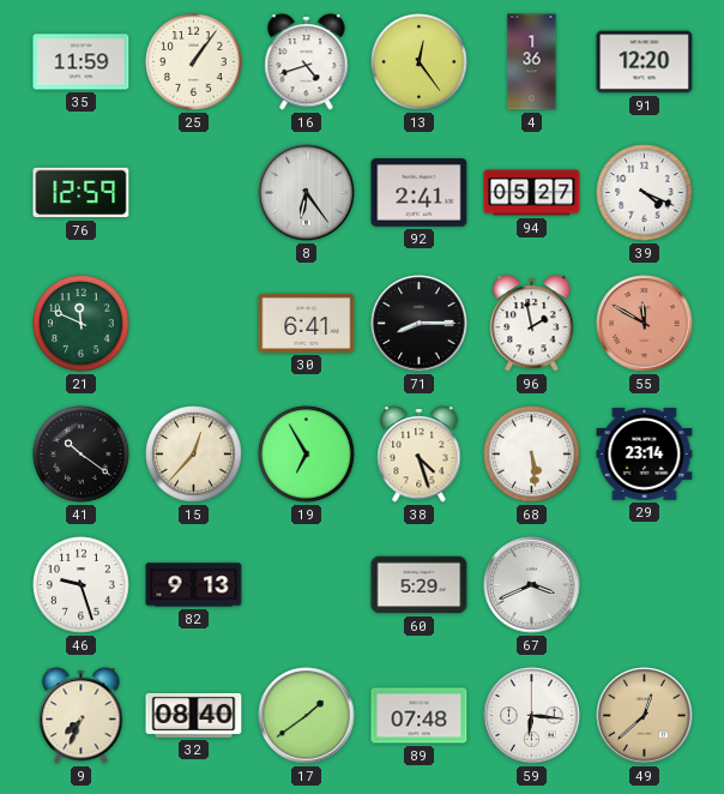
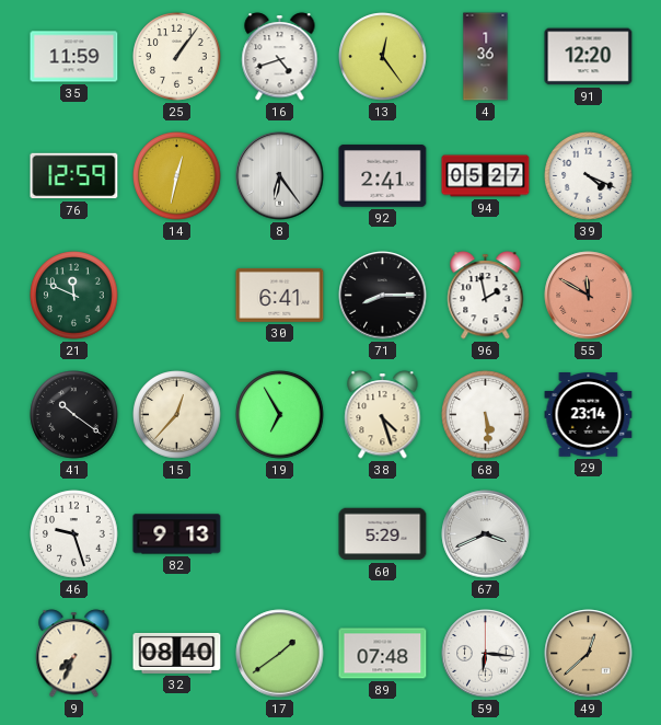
14: none -> 12:32 (177, 176)
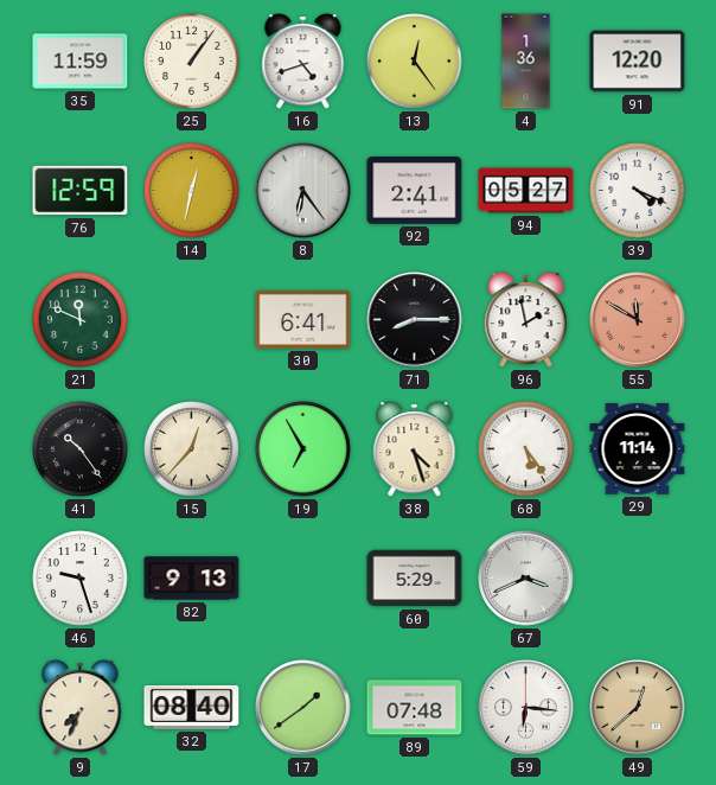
41: 10:21 -> 10:24 (81, 449)
68: 5:29 -> 5:24 (526, 449)
29: 23:14 -> 11:14 (638, 449)
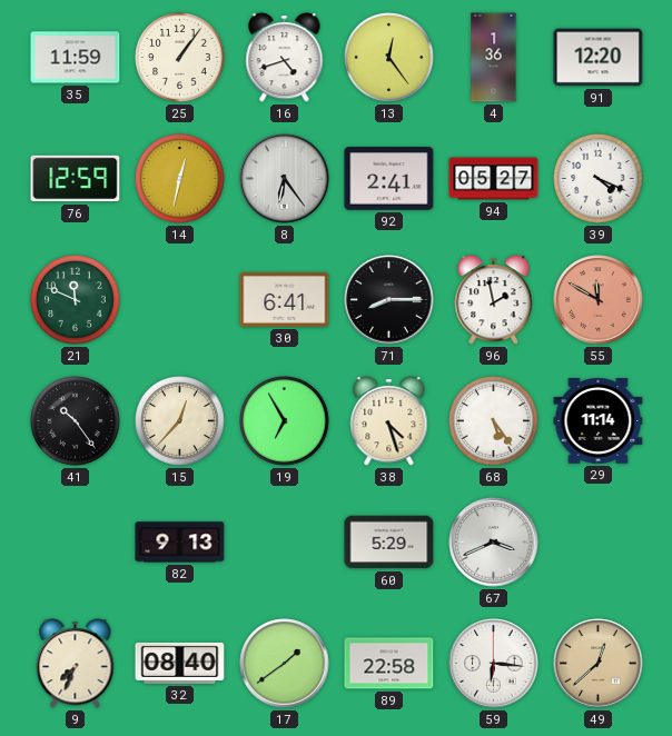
46: 9:27 -> none (81, 579)
89: 07:48 -> 22:58 (389, 664)
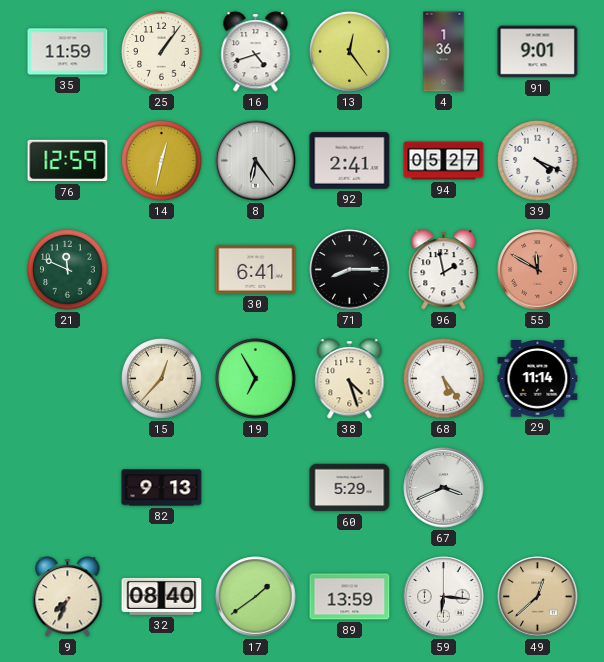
91: 12:20 -> 9:01 (538, 52)
41: 10:24 -> none (76, 421)
89: 22:58 -> 13:59 (350, 597)
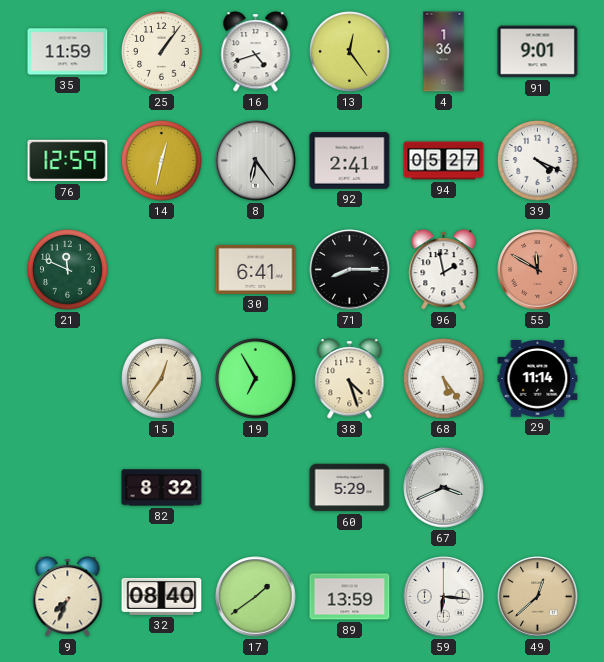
15: 12:37 -> 12:36 (162, 379)
82: 9:13 -> 8:32 (162, 488)
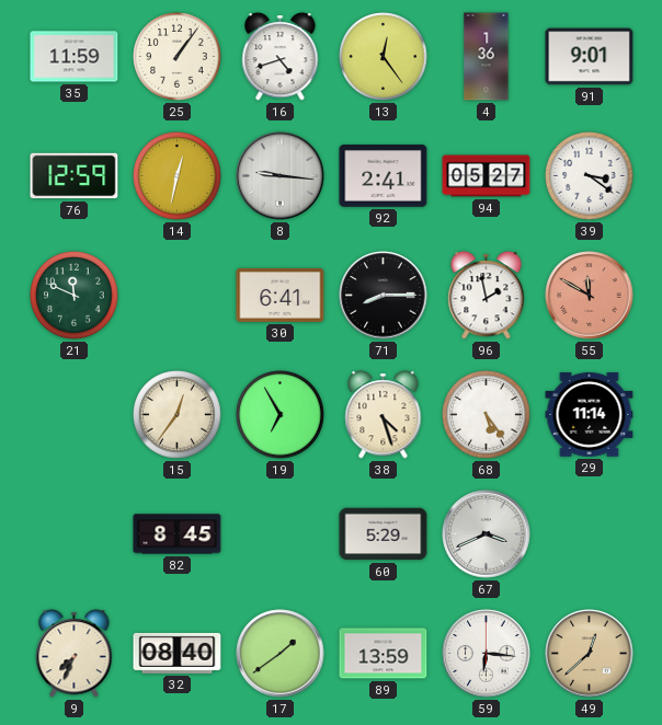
8: 6:24 -> 9:16 (281, 176)
39: 4:19 -> 3:21 (590, 176)
82: 8:32 -> 8:45 (178, 534)
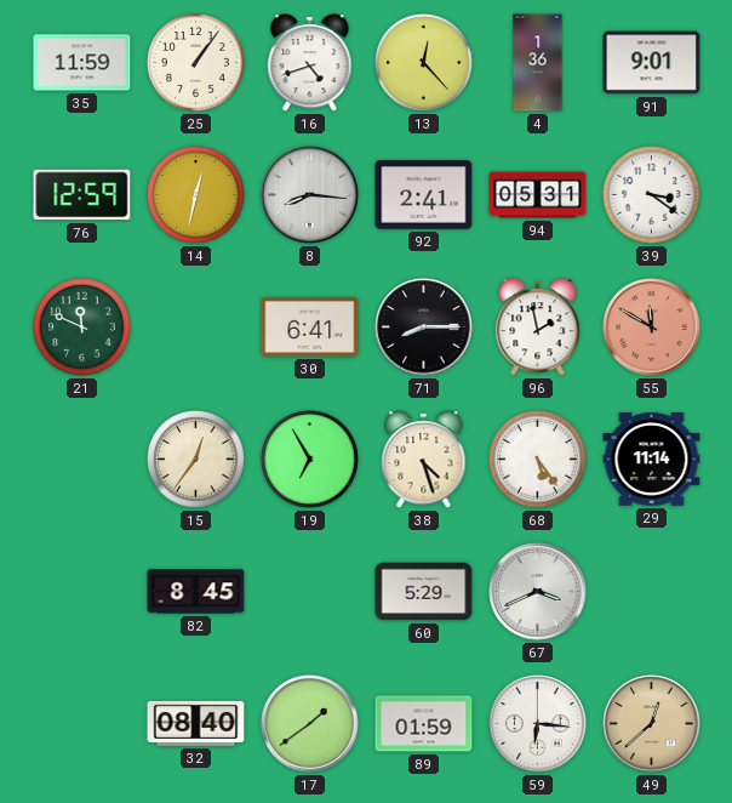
13: 12:24 -> 12:23 (424, 63)
8: 9:16 -> 8:16 (310, 195)
94: 05:27 -> 05:31 (538, 195)
9: 7:34 -> none (75, 654)
89: 13:59 -> 01:59 (424, 724)
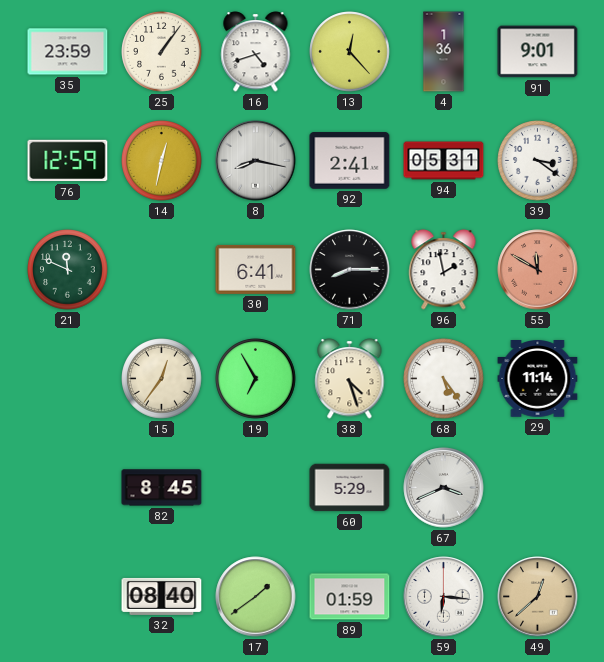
35: 11:59 -> 23:59 (68, 52)
8: 8:16 -> 8:17 (256, 161)
